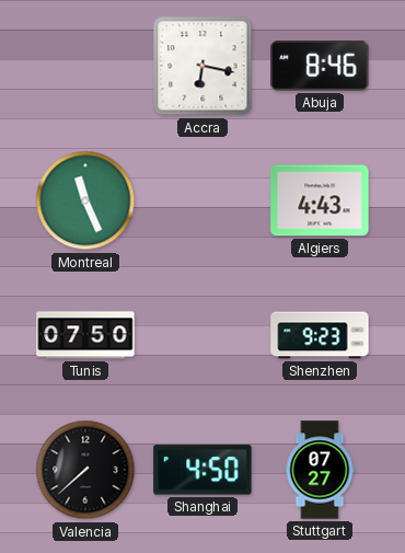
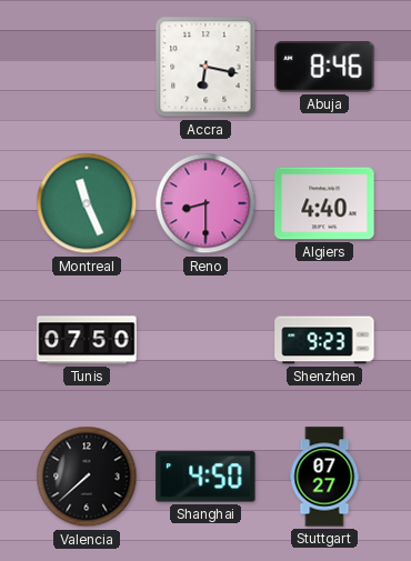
Reno: none -> 8:30 (205, 203)
Algiers: 4:43 -> 4:40 (324, 203)
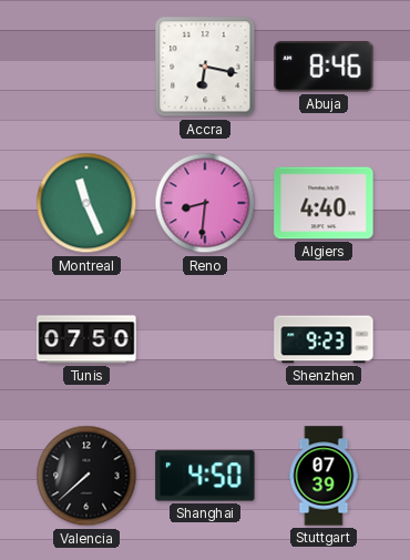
Reno: 8:30 -> 8:31 (205, 203)
Stuttgart: 07:27 -> 07:39 (324, 476)
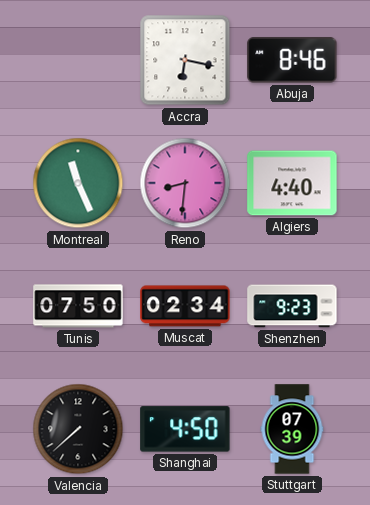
Muscat: none -> 02:34 (185, 306)
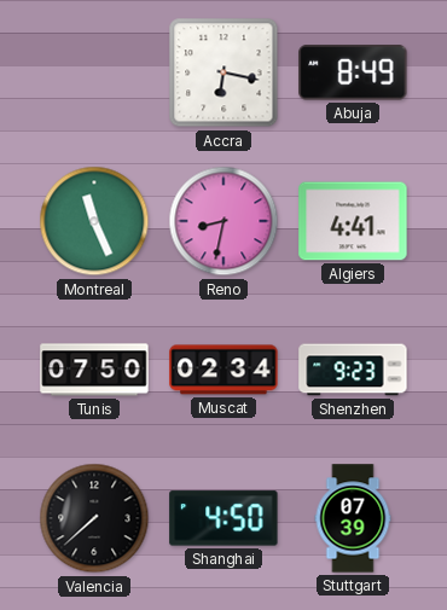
Abuja: 8:46 -> 8:49 (353, 72)
Reno: 8:31 -> 8:32 (224, 221)
Algiers: 4:40 -> 4:41 (353, 221)
